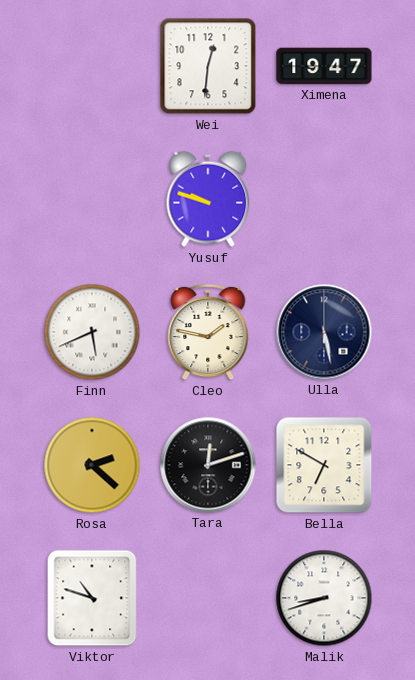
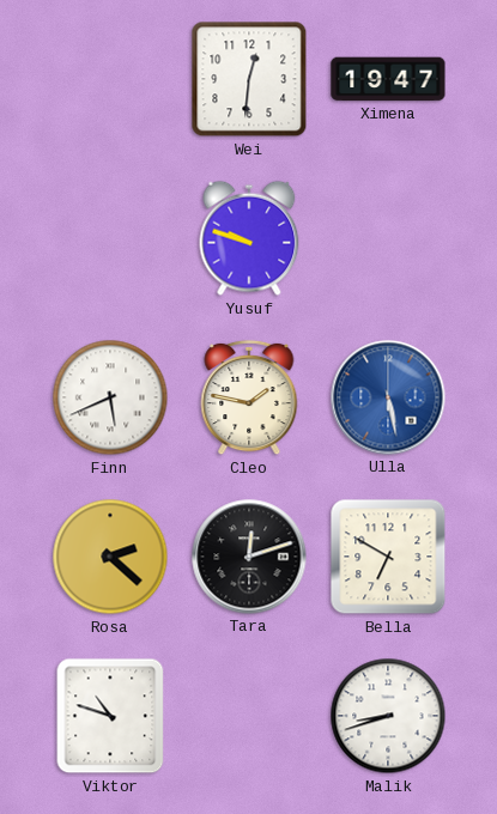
Ulla dial: navy -> blue (388, 397)
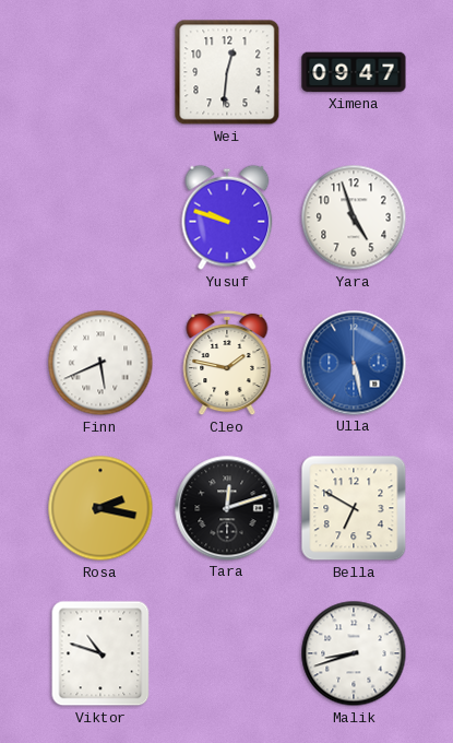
Ximena: 19:47 -> 09:47 (354, 72)
Yara: none -> 4:57 (354, 217)
Rosa: 2:22 -> 2:17 (100, 508)
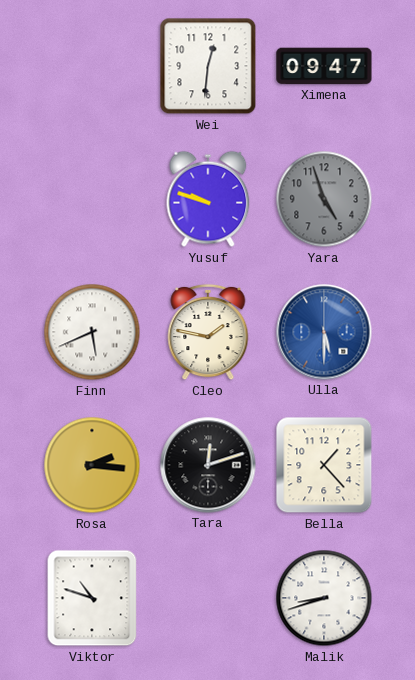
Yara dial: white -> grey (324, 199)
Ulla: 5:28 -> 5:30 (324, 332)
Rosa: 2:17 -> 2:16 (92, 465)
Bella: 6:50 -> 1:23 (324, 465)
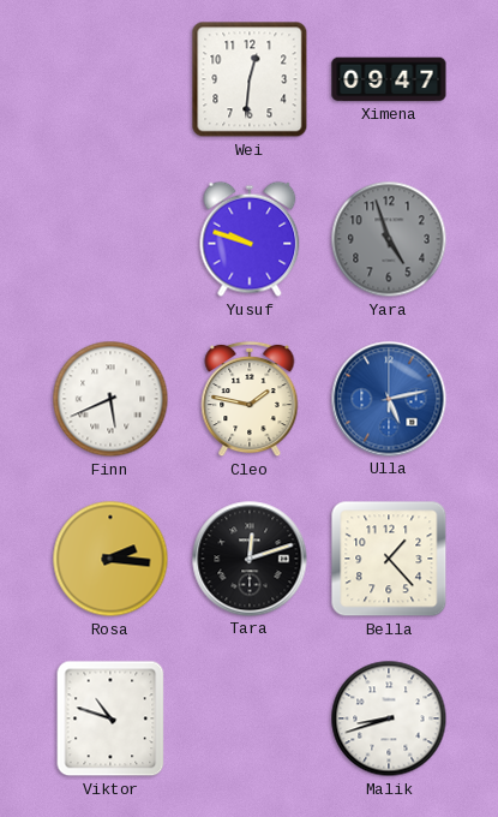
Ulla: 5:30 -> 5:13 (389, 399)
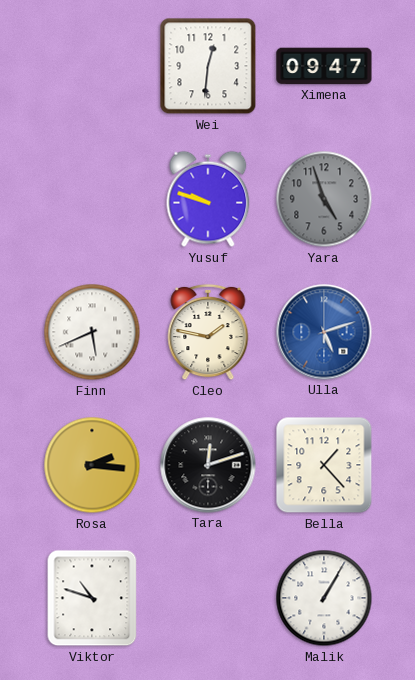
Ulla: 5:13 -> 5:12 (324, 332)
Malik: 8:42 -> 1:05 (324, 598)
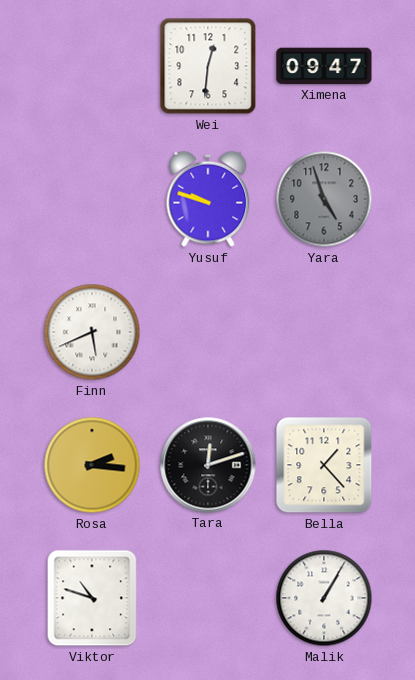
Cleo: 1:47 -> none (208, 332)
Ulla: 5:12 -> none (324, 332)
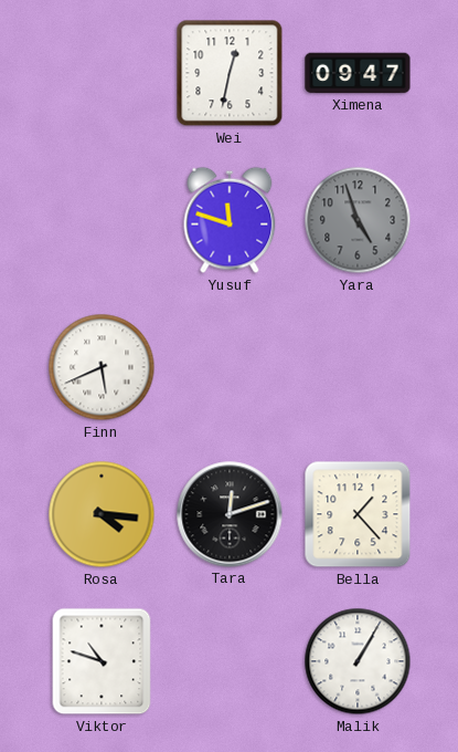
Wei: 12:31 -> 12:32 (230, 73)
Yusuf: 9:48 -> 11:48 (230, 220)
Rosa: 2:16 -> 4:16 (102, 514)
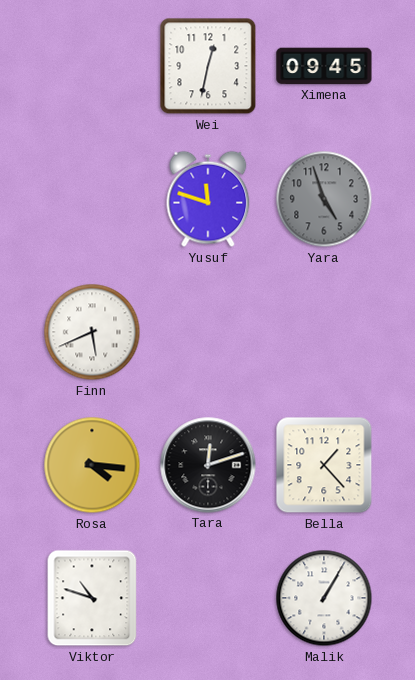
Ximena: 09:47 -> 09:45 (324, 66)
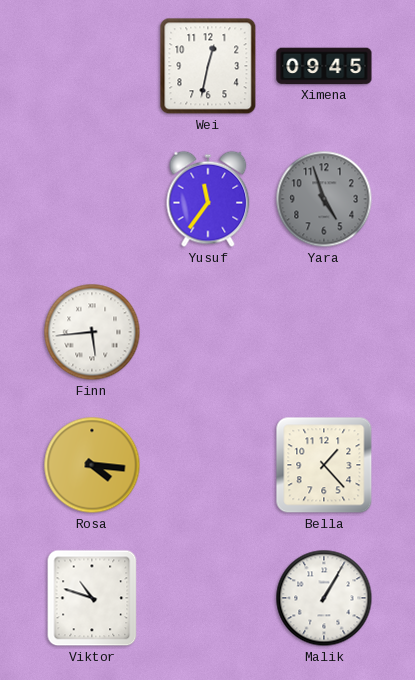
Yusuf: 11:48 -> 11:36 (208, 199)
Finn: 5:41 -> 5:44 (92, 332)
Tara: 12:12 -> none (208, 465)
